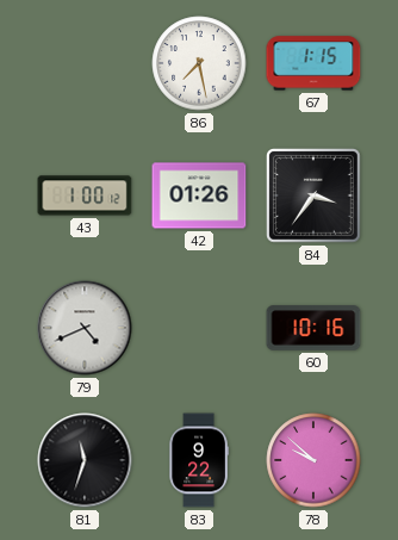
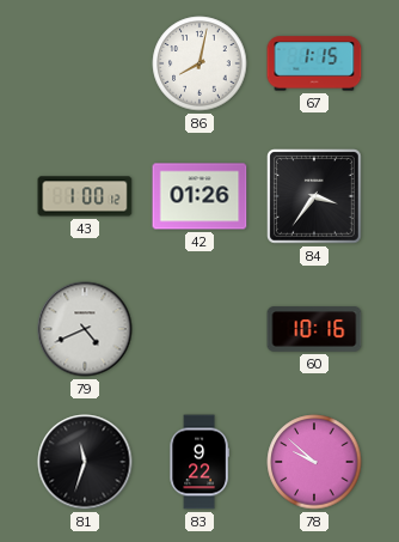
86: 7:28 -> 8:02 (199, 63)
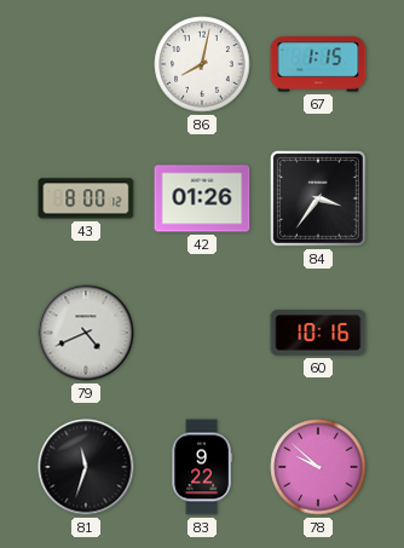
43: 1:00 -> 8:00 (86, 198)
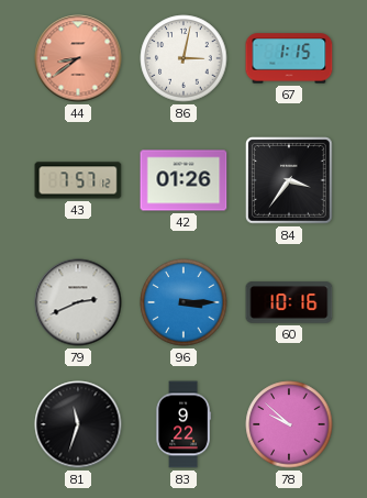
44: none -> 8:39 (78, 58)
86: 8:02 -> 3:02 (183, 58)
43: 8:00 -> 7:57 (78, 180)
79: 4:41 -> 2:41 (78, 302)
96: none -> 3:15 (183, 302)
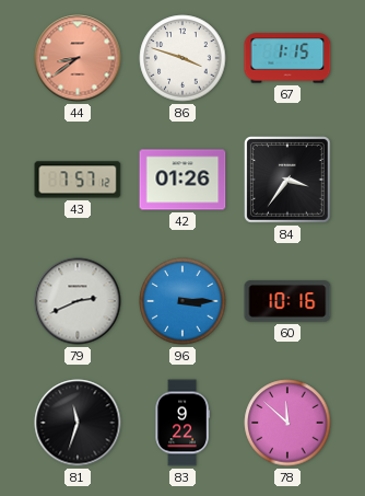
86: 3:02 -> 3:48 (182, 58)
78: 9:52 -> 11:52 (287, 423)
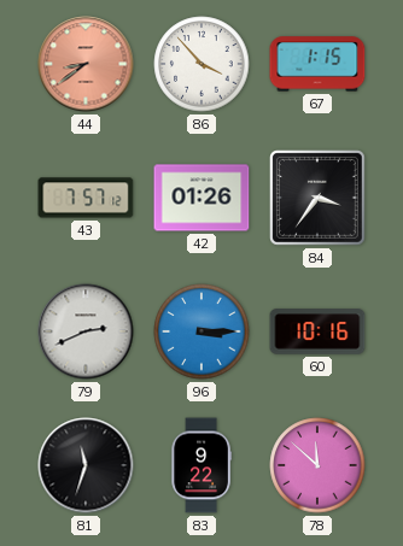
86: 3:48 -> 3:53 (201, 64)
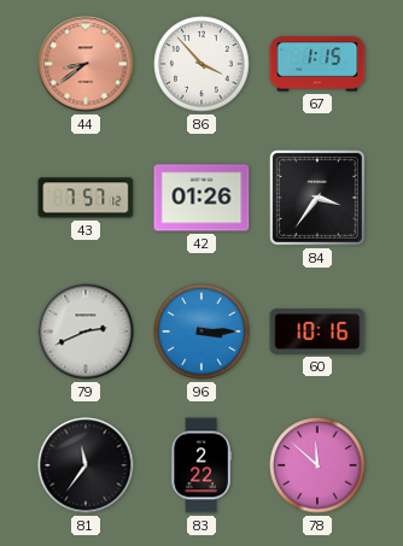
81: 11:33 -> 11:36 (86, 465)
83: 9:22 -> 2:22 (201, 465)
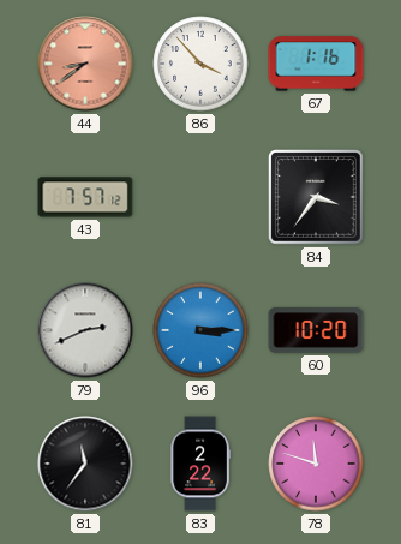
67: 1:15 -> 1:16 (316, 64)
42: 01:26 -> none (201, 198)
60: 10:16 -> 10:20 (316, 330)
78: 11:52 -> 11:48 (316, 464)
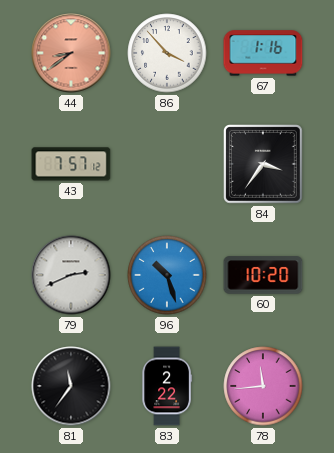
96: 3:15 -> 10:27 (167, 275)
78: 11:48 -> 11:44 (263, 386)
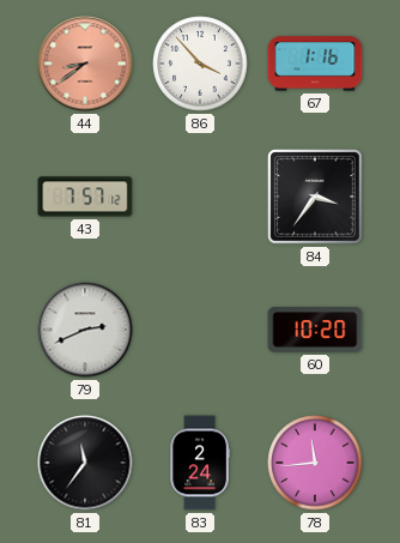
96: 10:27 -> none (167, 275)
83: 2:22 -> 2:24 (200, 463)
